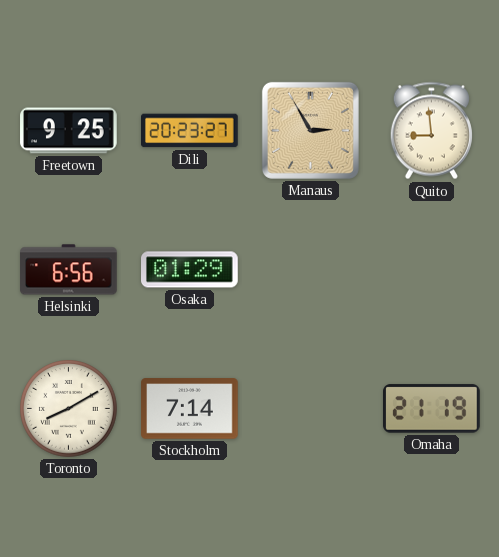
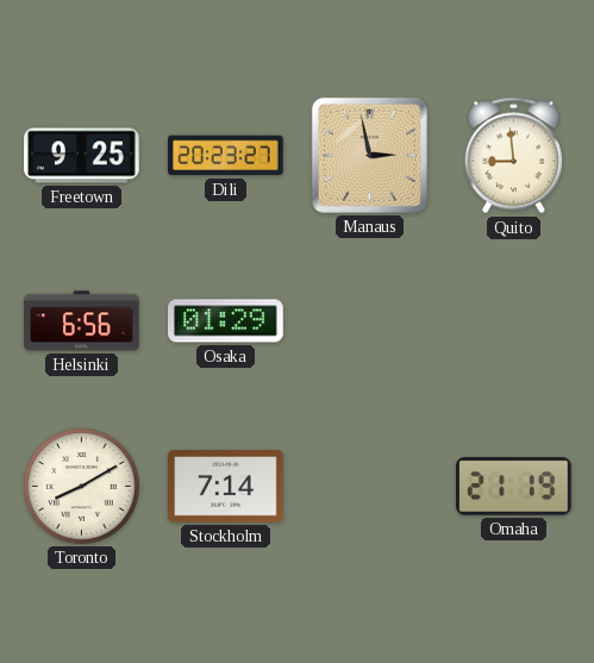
Manaus: 2:55 -> 2:58 (369, 155)
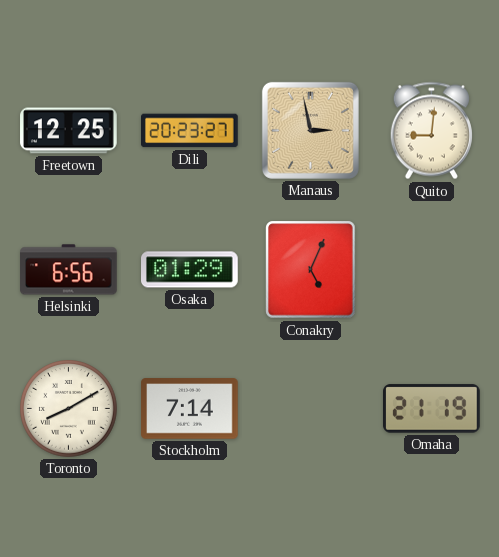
Freetown: 9:25 -> 12:25 (69, 131)
Quito: 8:59 -> 9:01 (431, 131)
Conakry: none -> 5:04 (311, 270)
